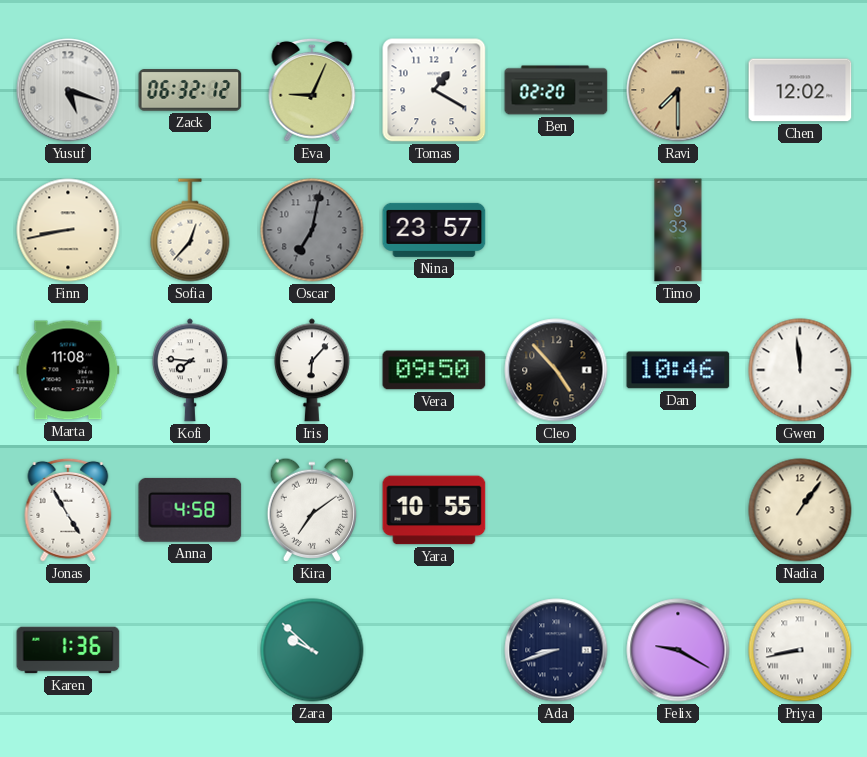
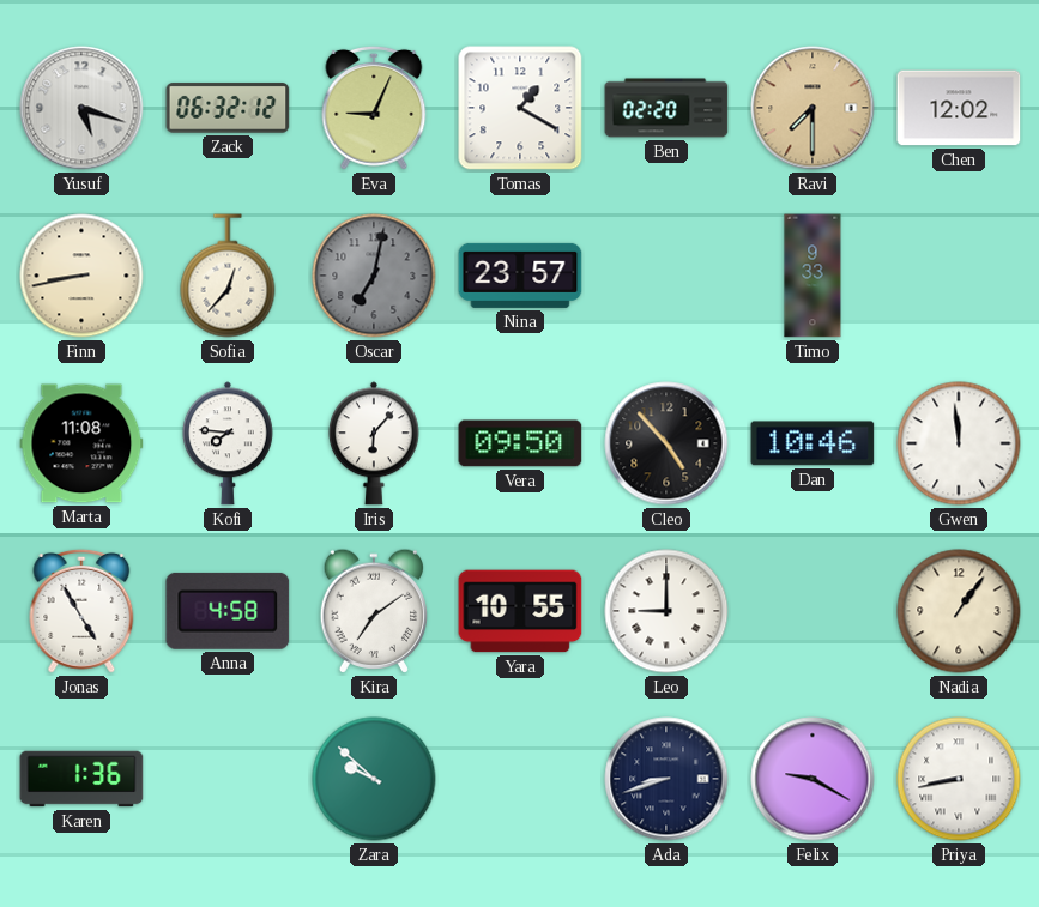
Leo: none -> 9:00 (666, 611)
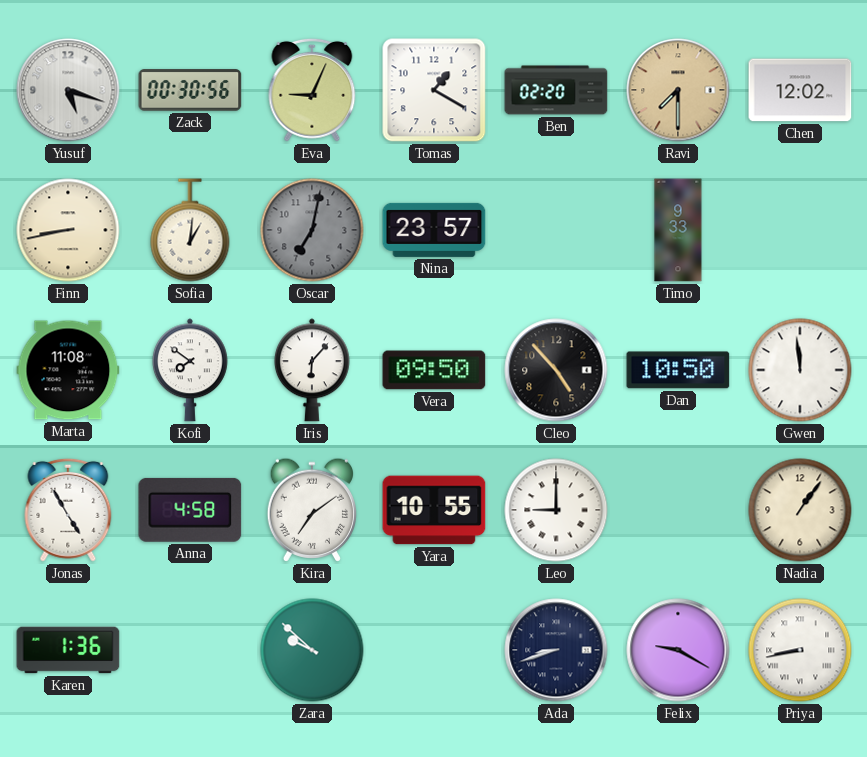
Zack: 06:32 -> 00:30 (190, 90)
Sofia: 12:37 -> 1:01 (190, 230)
Kofi: 7:46 -> 7:51 (190, 370)
Dan: 10:46 -> 10:50 (678, 370)
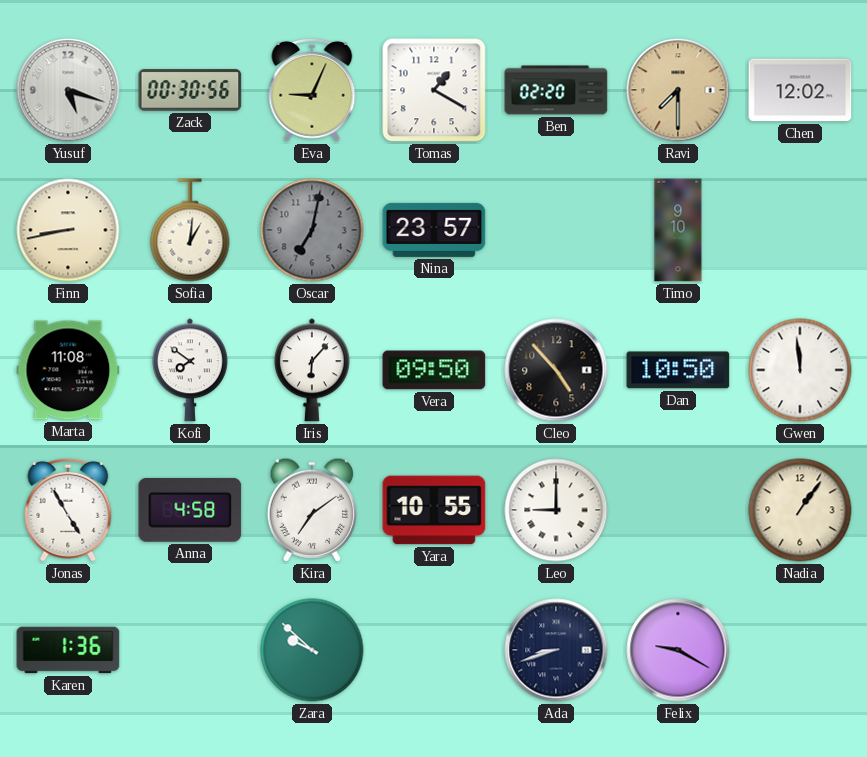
Timo: 9:33 -> 9:10 (678, 230)
Priya: 8:43 -> none (800, 650)
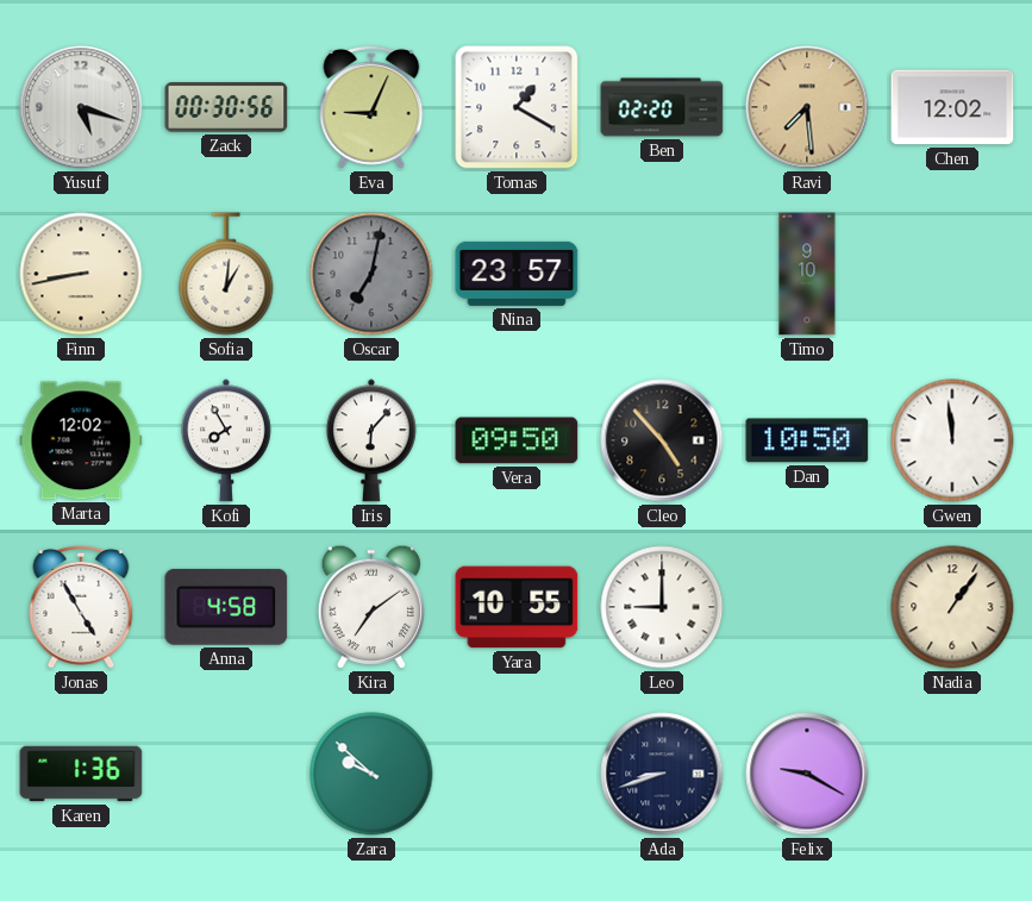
Ravi: 7:30 -> 7:29 (807, 107)
Marta: 11:08 -> 12:02 (81, 440)
Kofi: 7:51 -> 7:55 (226, 440)
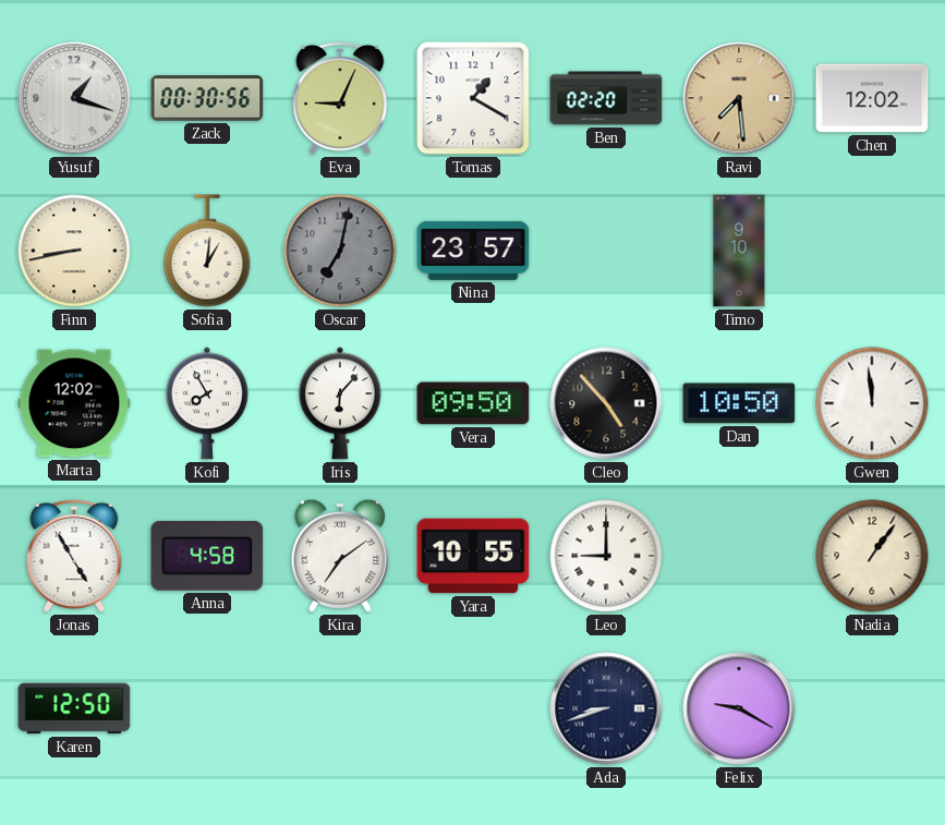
Yusuf: 5:18 -> 1:18 (74, 98)
Karen: 1:36 -> 12:50 (74, 708)
Zara: 9:52 -> none (371, 774)
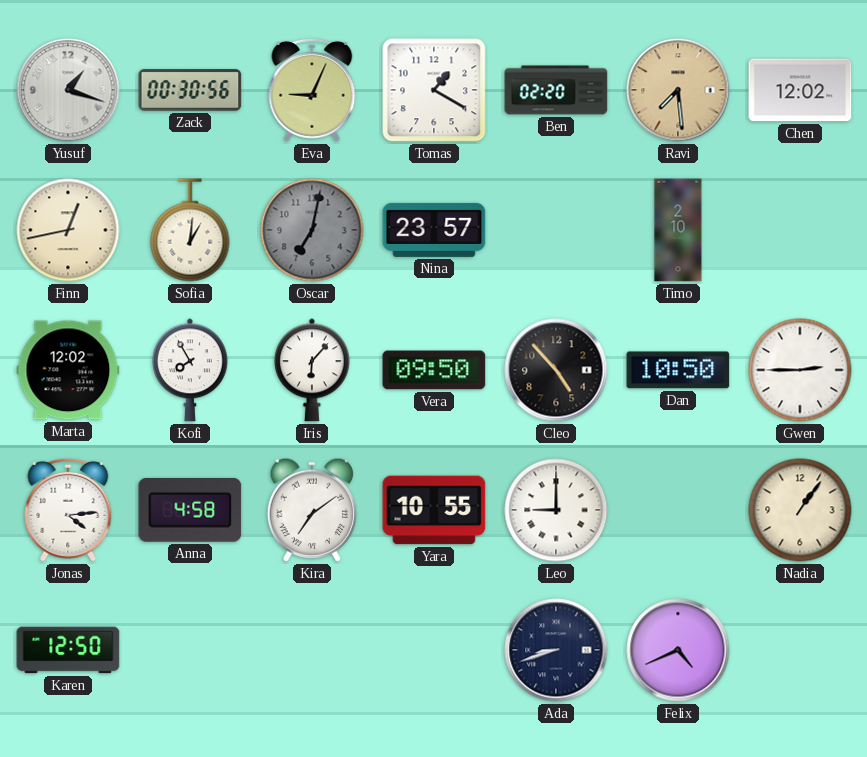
Finn: 8:43 -> 12:43 (68, 230)
Timo: 9:10 -> 2:10 (678, 230)
Gwen: 11:59 -> 2:45 (800, 370)
Jonas: 4:55 -> 4:14 (68, 510)
Felix: 9:20 -> 4:41 (678, 650)
